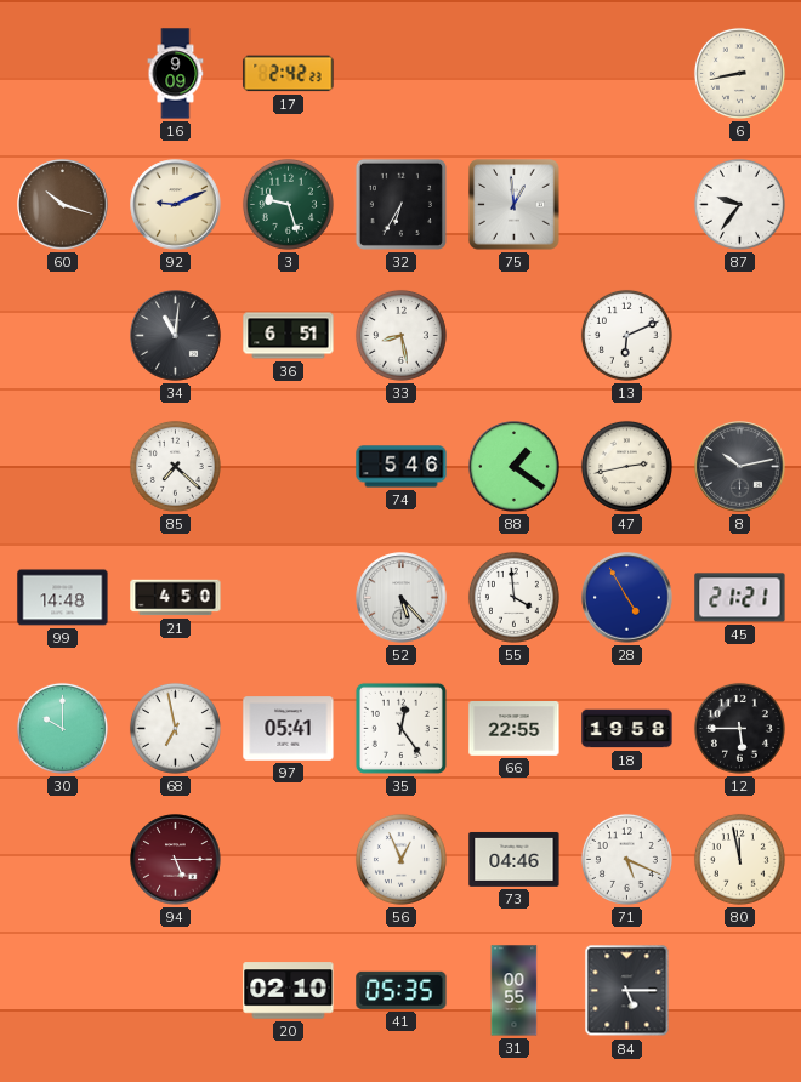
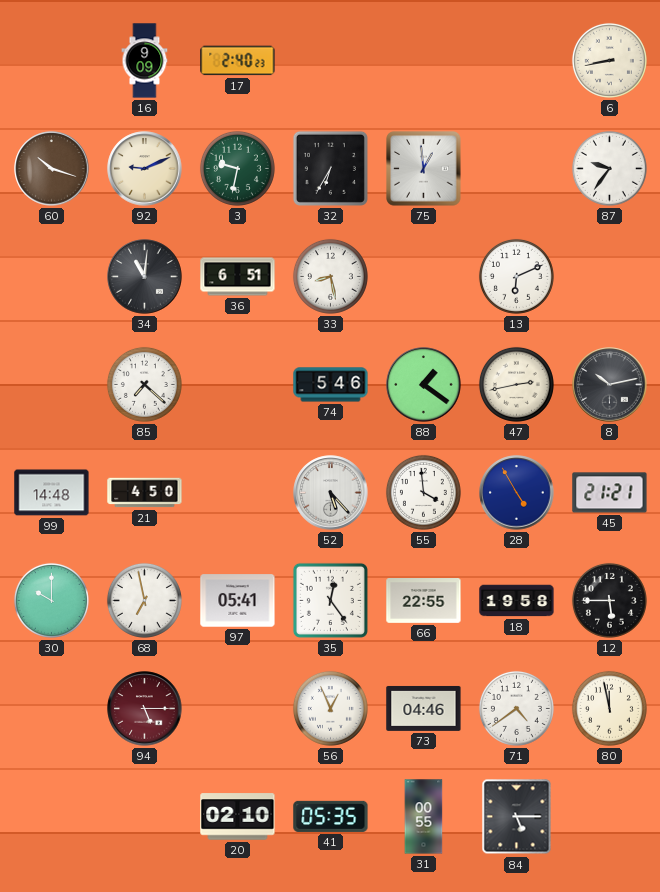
17: 2:42 -> 2:40 (238, 61)
3: 9:27 -> 9:32 (237, 168)
71: 5:19 -> 4:39 (516, 708)
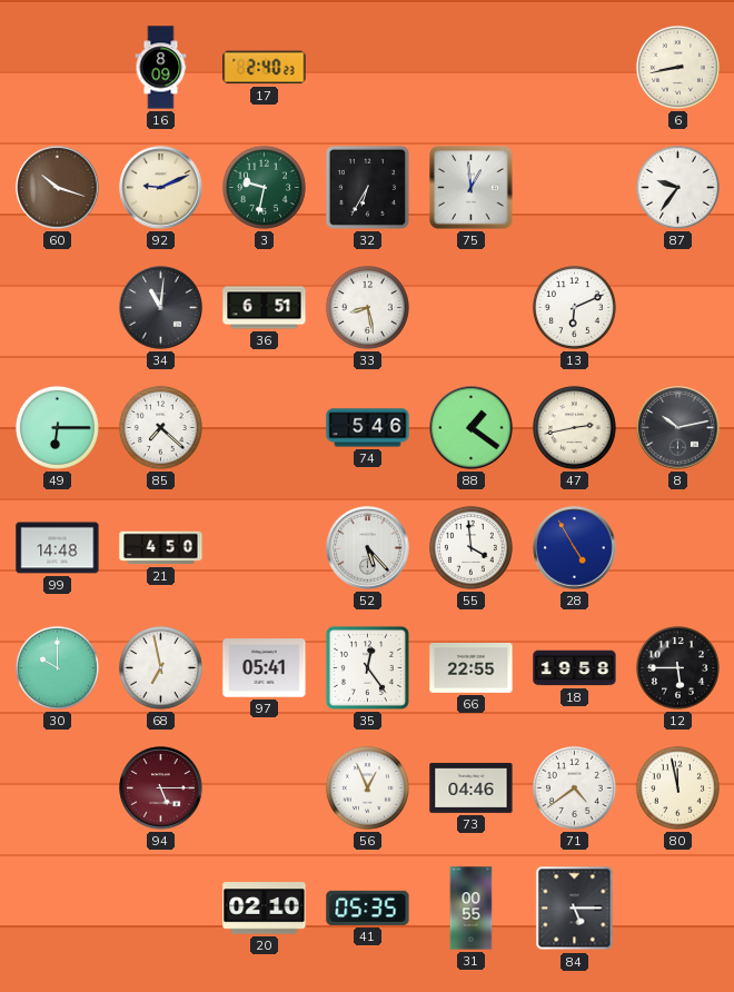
16: 9:09 -> 8:09 (161, 68)
49: none -> 6:15 (57, 427)
45: 21:21 -> none (610, 493)
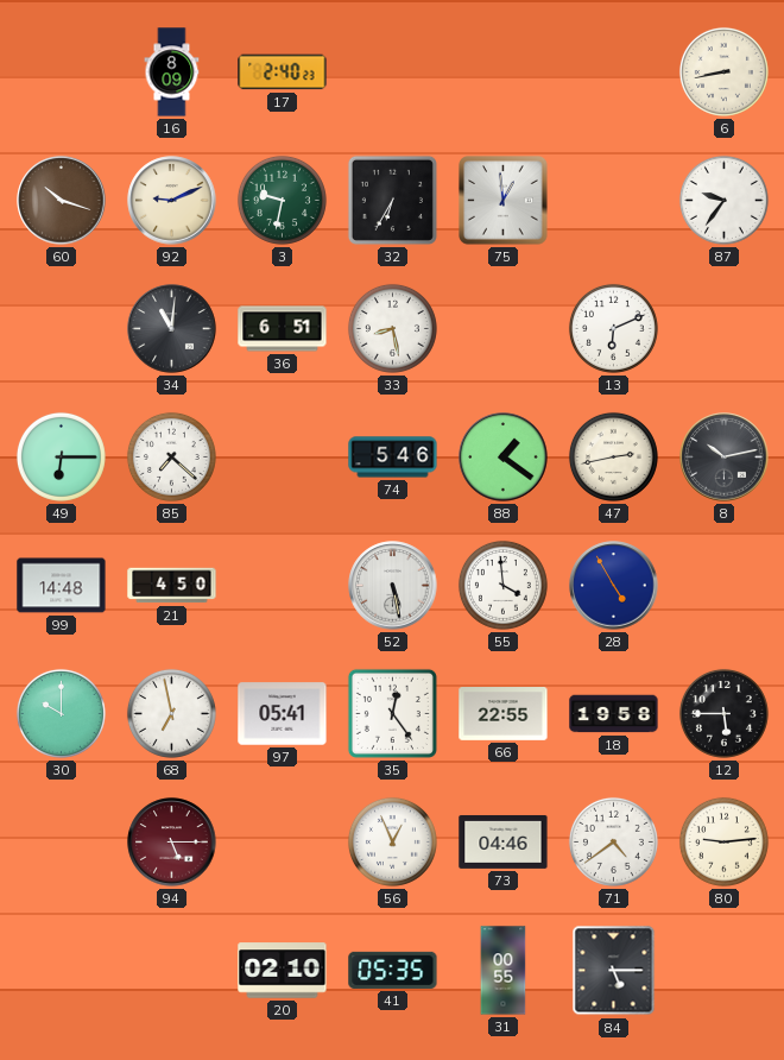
52: 5:23 -> 5:28 (393, 586)
80: 11:58 -> 9:14 (723, 841)
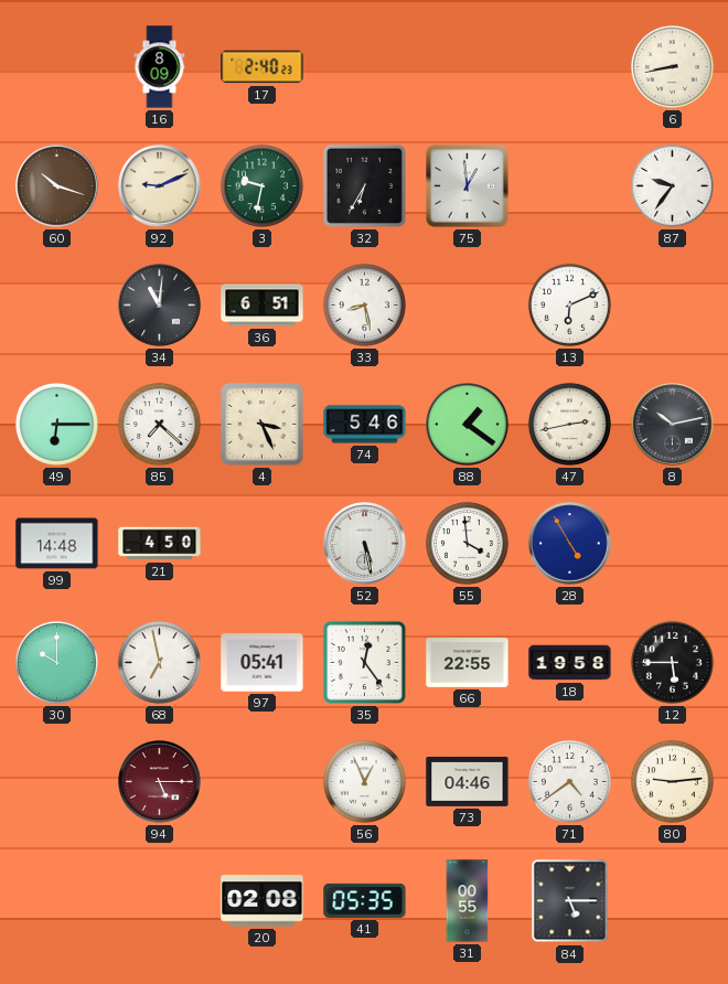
4: none -> 3:26 (263, 425)
20: 02:10 -> 02:08 (263, 901)
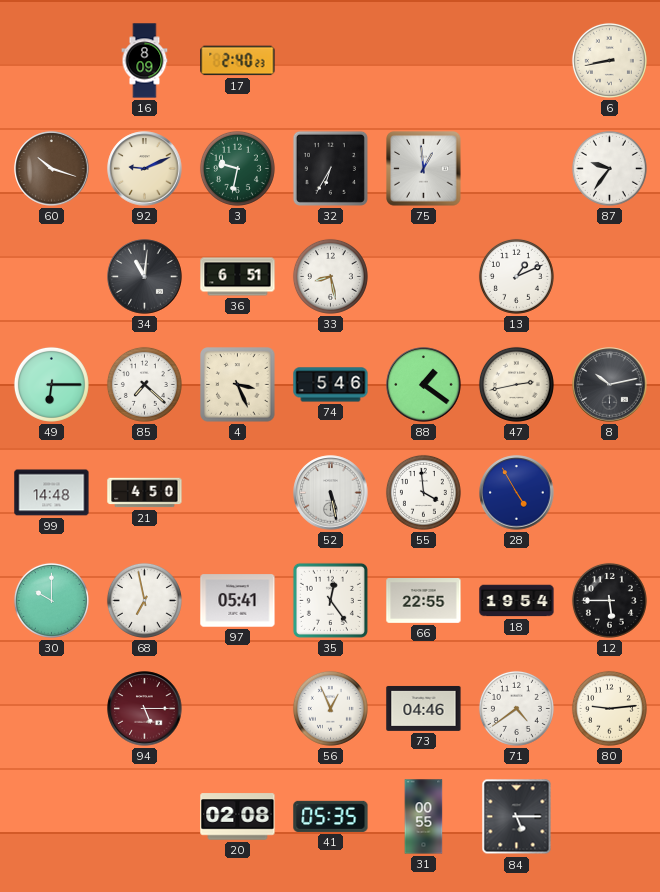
13: 6:11 -> 1:11 (516, 276)
18: 19:58 -> 19:54 (517, 601)
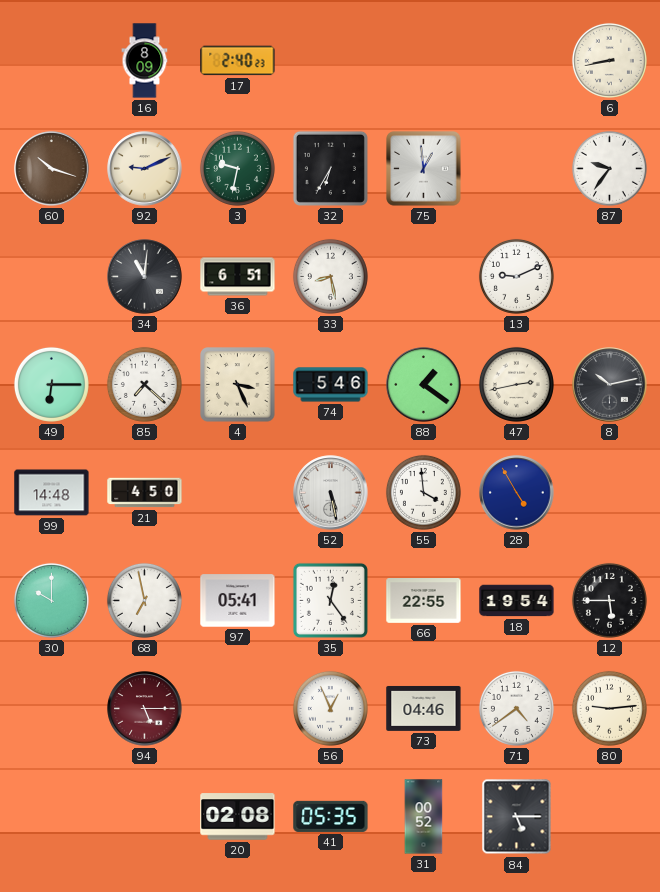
13: 1:11 -> 9:11 (516, 276)
31: 00:55 -> 00:52 (424, 817)
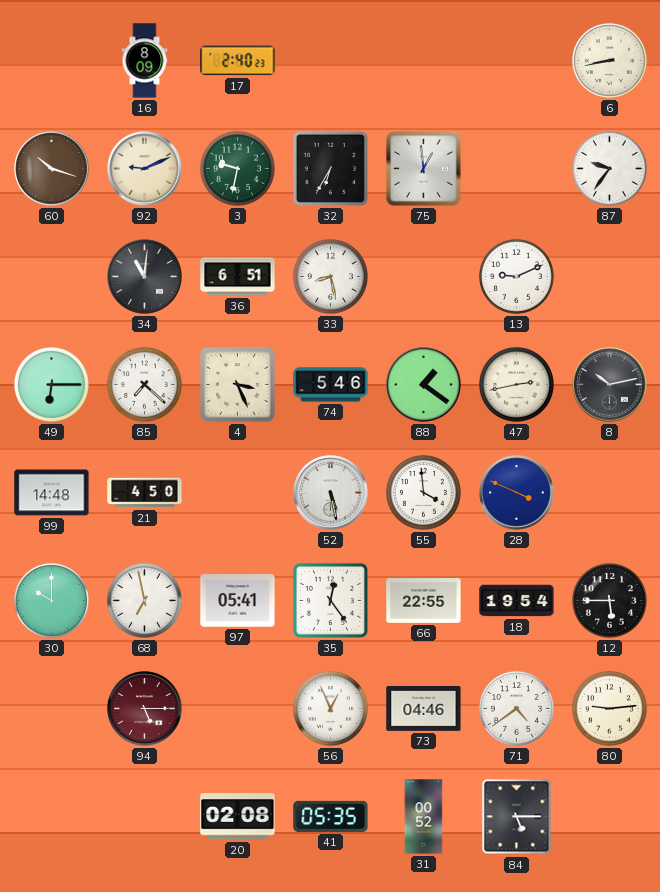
28: 4:55 -> 3:49 (517, 493)
